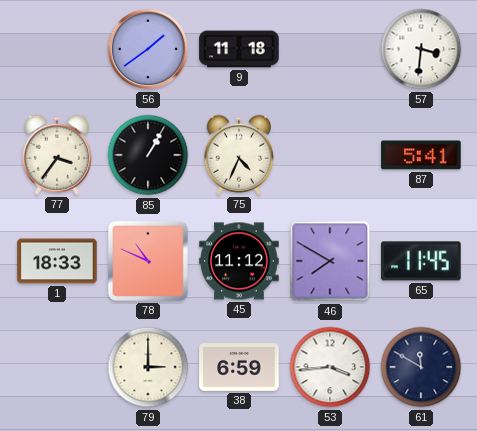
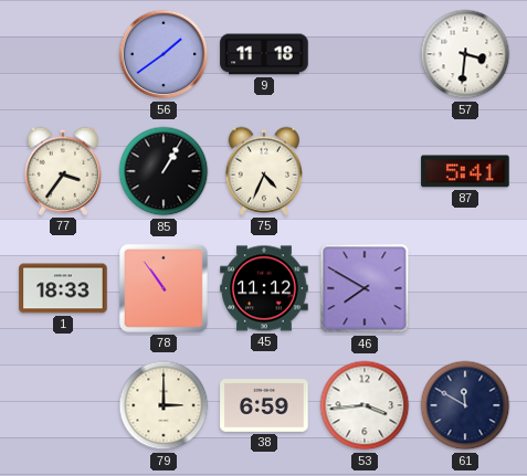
78: 10:49 -> 10:54 (164, 288)
65: 11:45 -> none (421, 261)
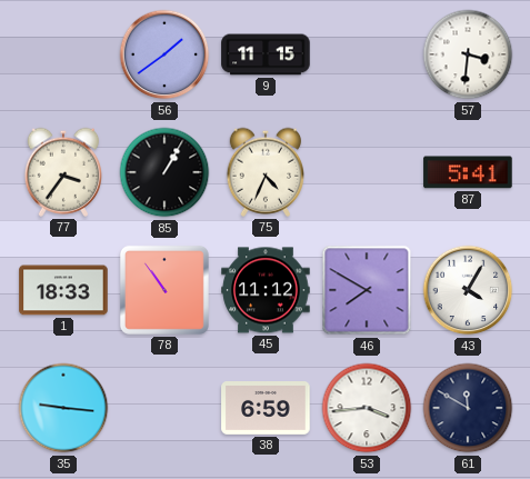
9: 11:18 -> 11:15 (266, 54)
43: none -> 4:05 (468, 290)
35: none -> 9:16 (63, 408)
79: 3:00 -> none (164, 405)
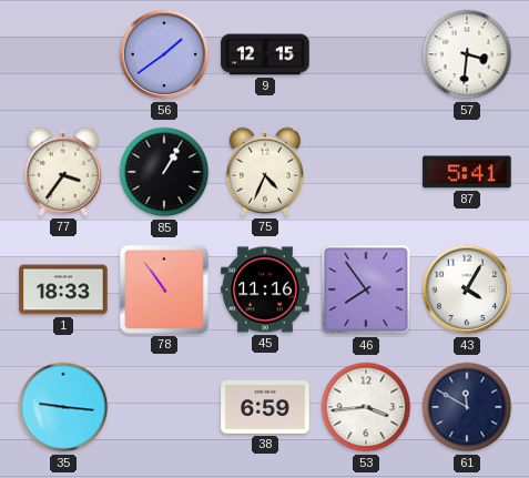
9: 11:15 -> 12:15 (265, 54)
45: 11:12 -> 11:16 (265, 289)
46: 7:50 -> 7:54 (366, 289)
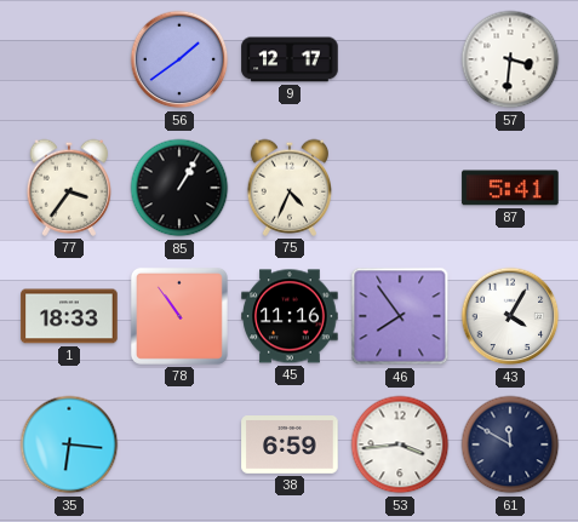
9: 12:15 -> 12:17 (290, 59)
35: 9:16 -> 6:16 (69, 444)
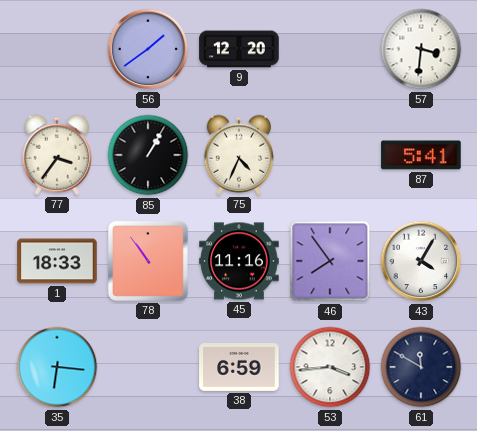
9: 12:17 -> 12:20 (239, 49)
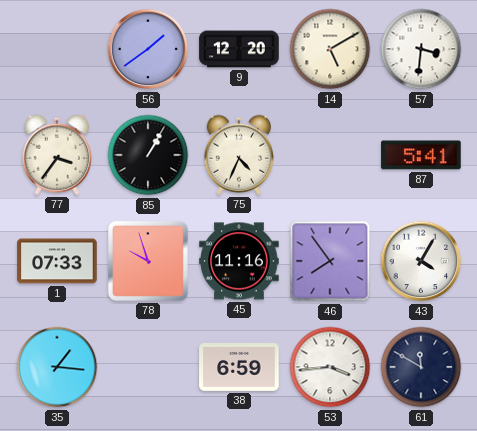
14: none -> 5:10 (330, 49)
1: 18:33 -> 07:33 (57, 261)
78: 10:54 -> 9:57 (148, 261)
35: 6:16 -> 1:16 (57, 367)
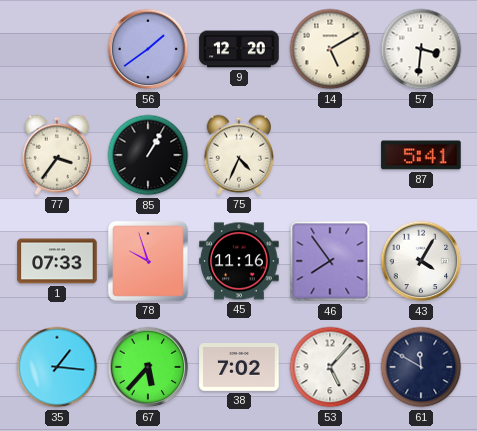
67: none -> 5:37 (148, 367)
38: 6:59 -> 7:02 (239, 368)
53: 3:44 -> 5:07 (330, 367)
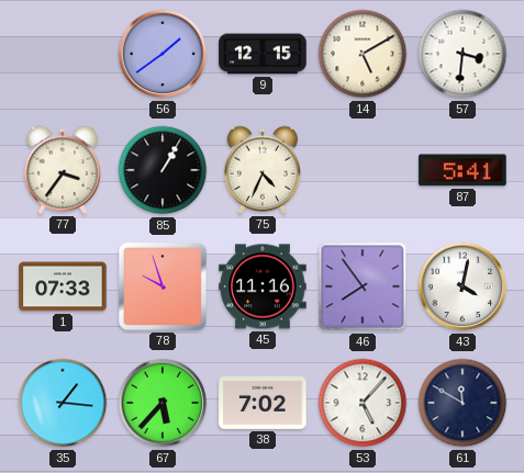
9: 12:20 -> 12:15 (263, 54)
43: 4:05 -> 4:02 (462, 286)
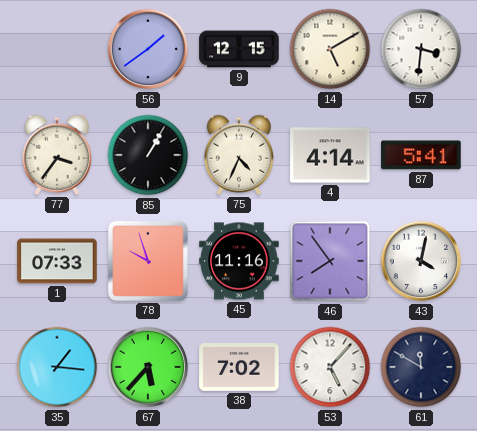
4: none -> 4:14 (330, 155)
